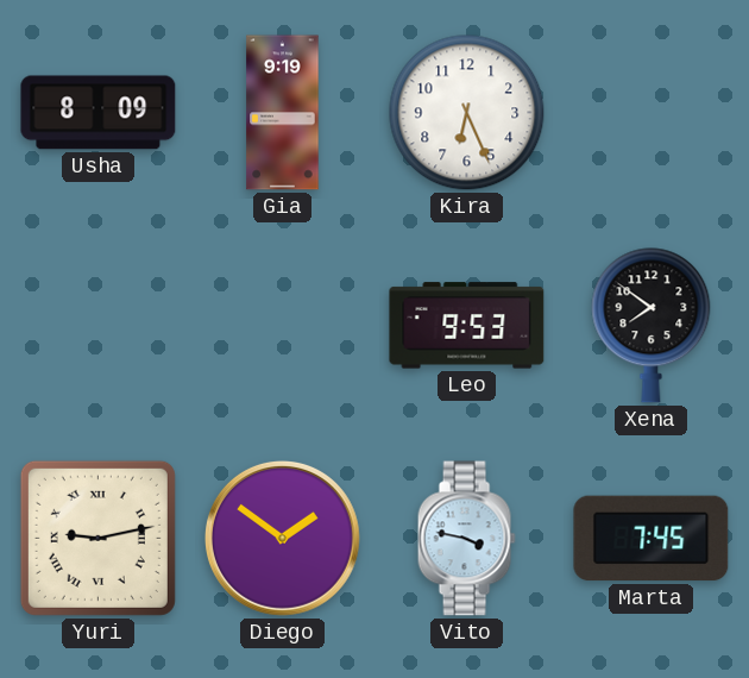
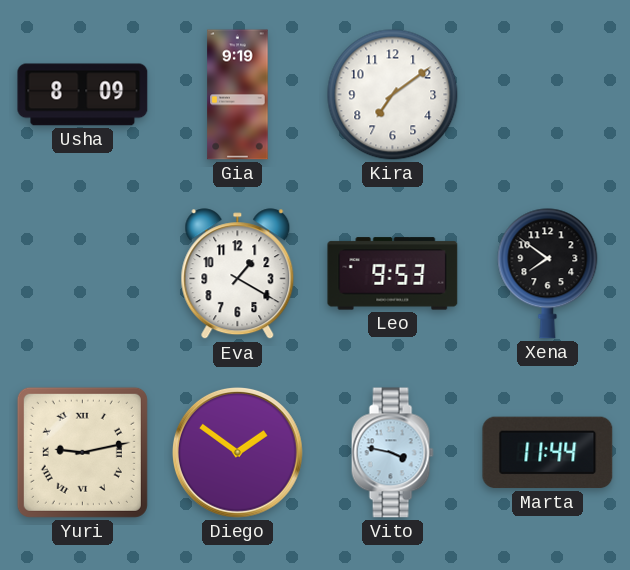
Kira: 6:26 -> 7:09 (393, 95)
Eva: none -> 1:20 (238, 274)
Marta: 7:45 -> 11:44 (548, 453)
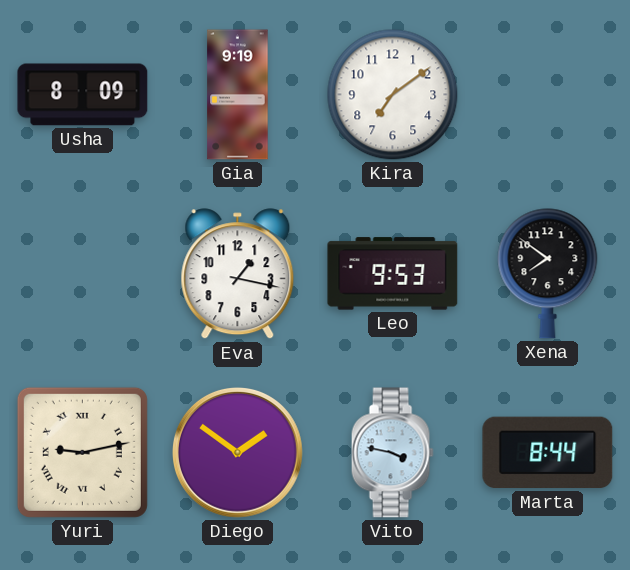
Eva: 1:20 -> 1:17 (238, 274)
Marta: 11:44 -> 8:44 (548, 453)
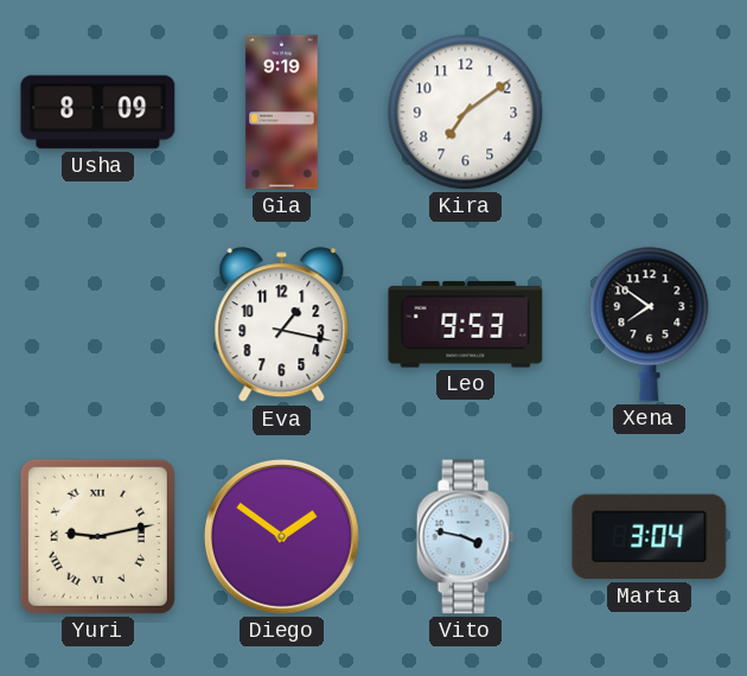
Marta: 8:44 -> 3:04 (650, 537)
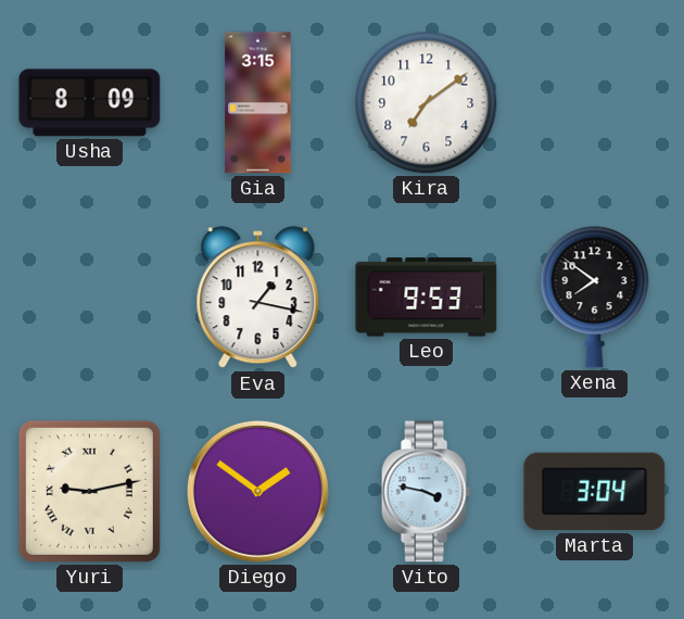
Gia: 9:19 -> 3:15 (258, 103)
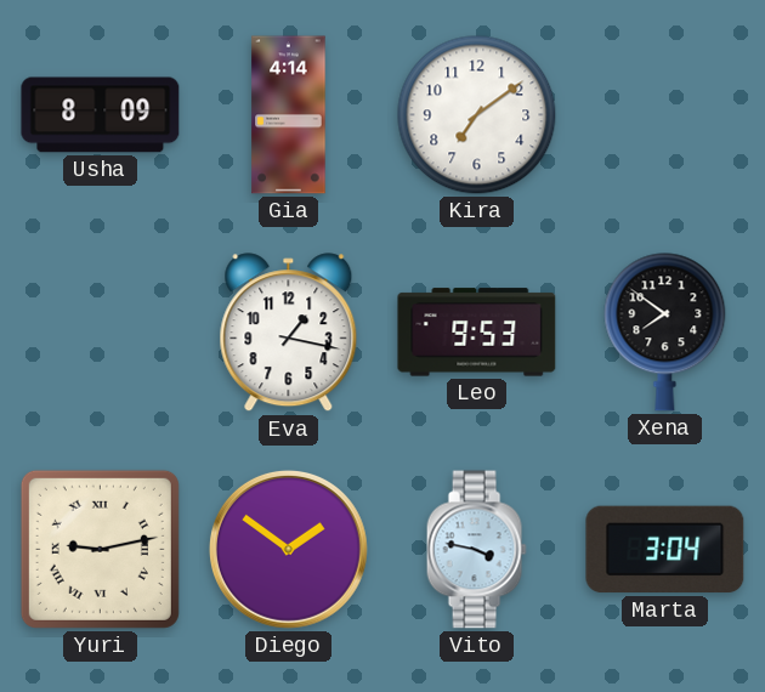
Gia: 3:15 -> 4:14 (289, 115)
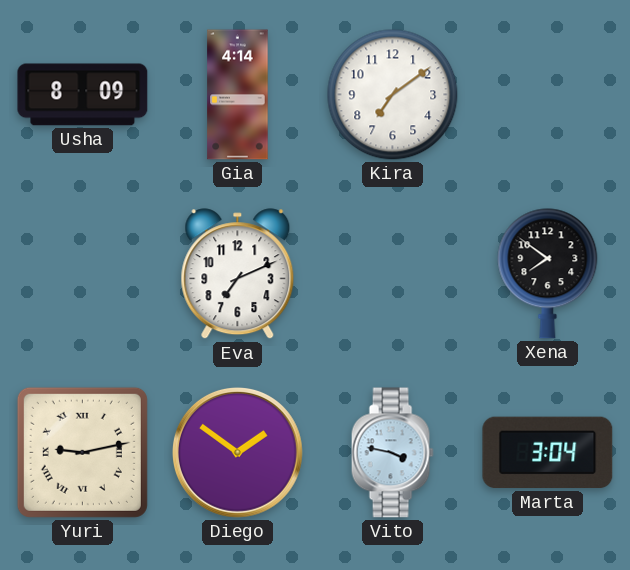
Eva: 1:17 -> 7:11 (238, 274)
Leo: 9:53 -> none (477, 333)
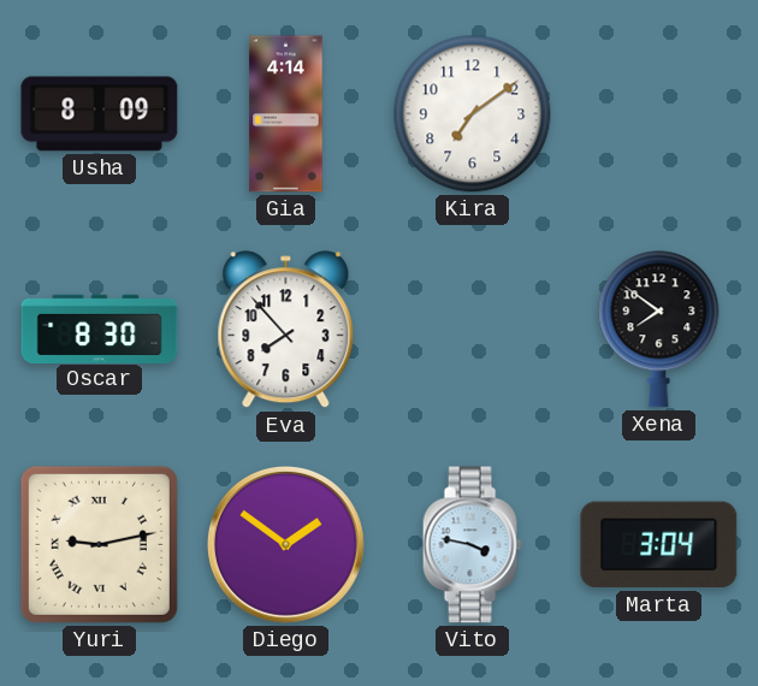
Oscar: none -> 8:30 (100, 329)
Eva: 7:11 -> 7:53 (286, 330)
